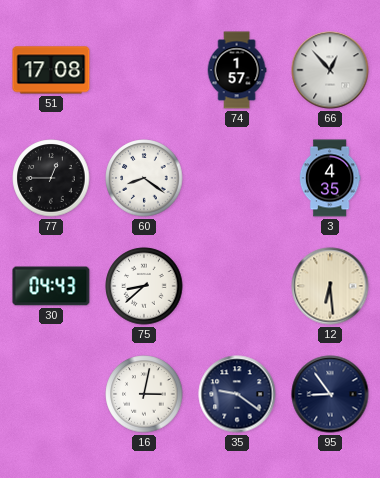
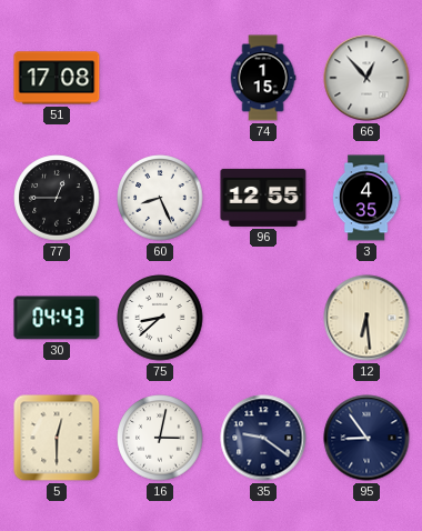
74: 1:57 -> 1:15 (263, 78)
60: 8:21 -> 8:26 (160, 198)
96: none -> 12:55 (263, 198)
5: none -> 12:30 (57, 438)
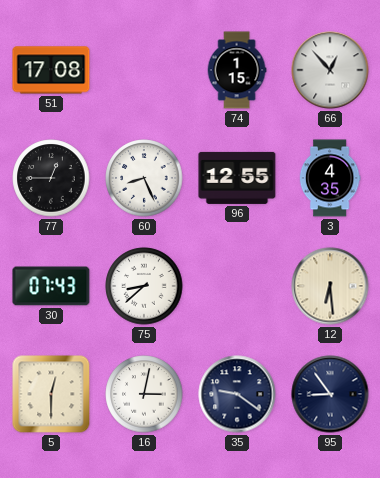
30: 04:43 -> 07:43 (51, 286)
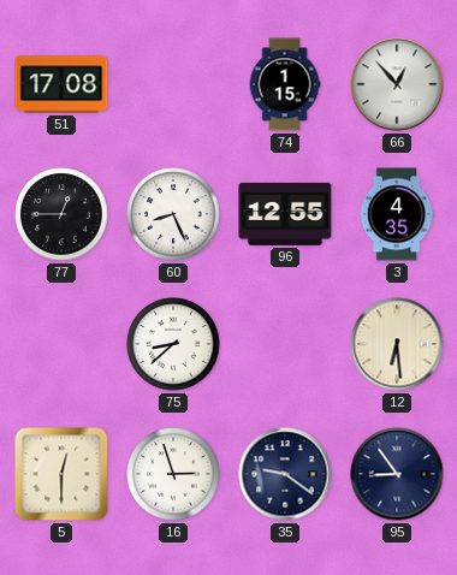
30: 07:43 -> none (51, 286)
16: 3:02 -> 2:57 (173, 474)
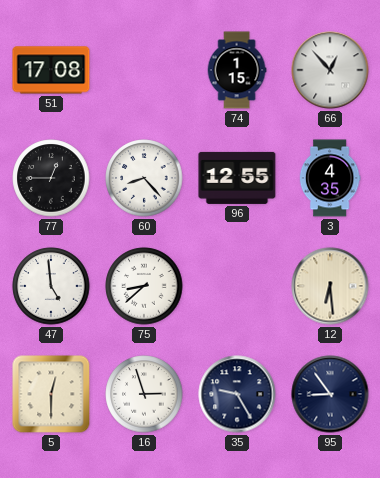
60: 8:26 -> 8:23 (144, 178)
47: none -> 4:59 (51, 286)
35: 9:21 -> 9:25 (237, 394)
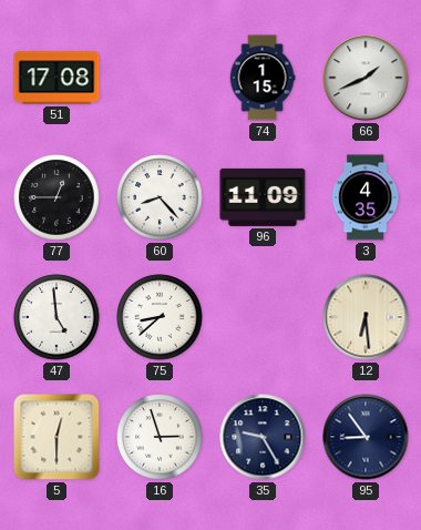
66: 12:53 -> 1:41 (366, 78)
96: 12:55 -> 11:09 (263, 197)
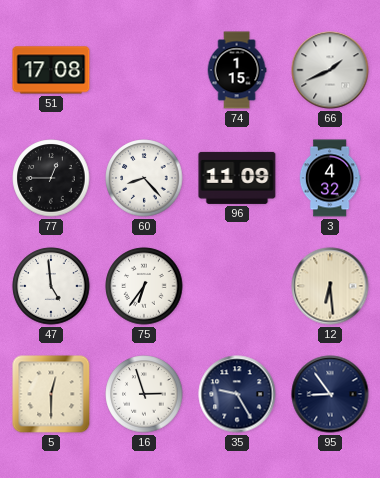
3: 4:35 -> 4:32 (330, 178)
75: 8:38 -> 6:36 (144, 286)
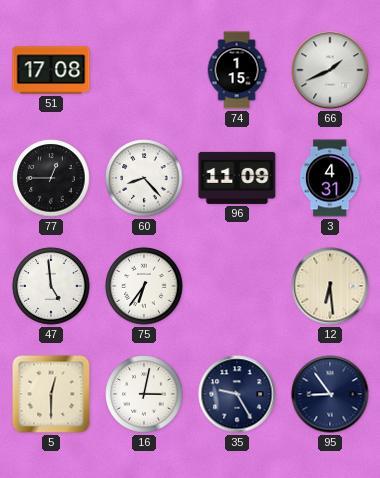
3: 4:32 -> 4:31 (330, 178)
16: 2:57 -> 3:02 (144, 394)
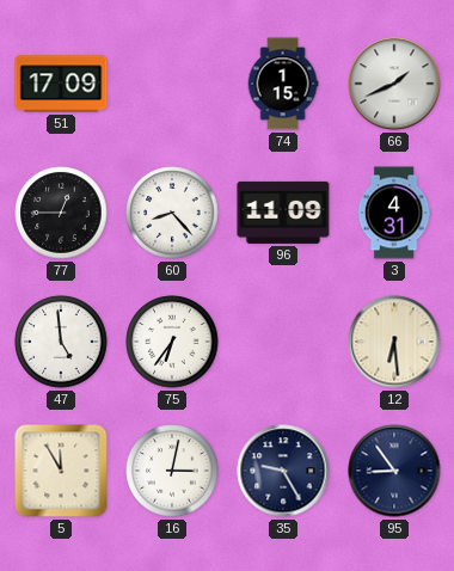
51: 17:08 -> 17:09 (61, 84)
5: 12:30 -> 11:55 (61, 471)
